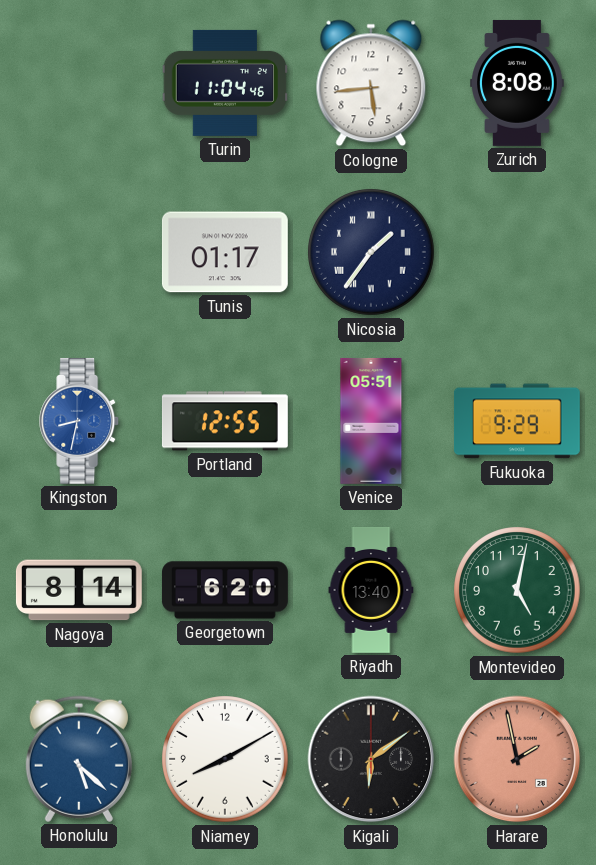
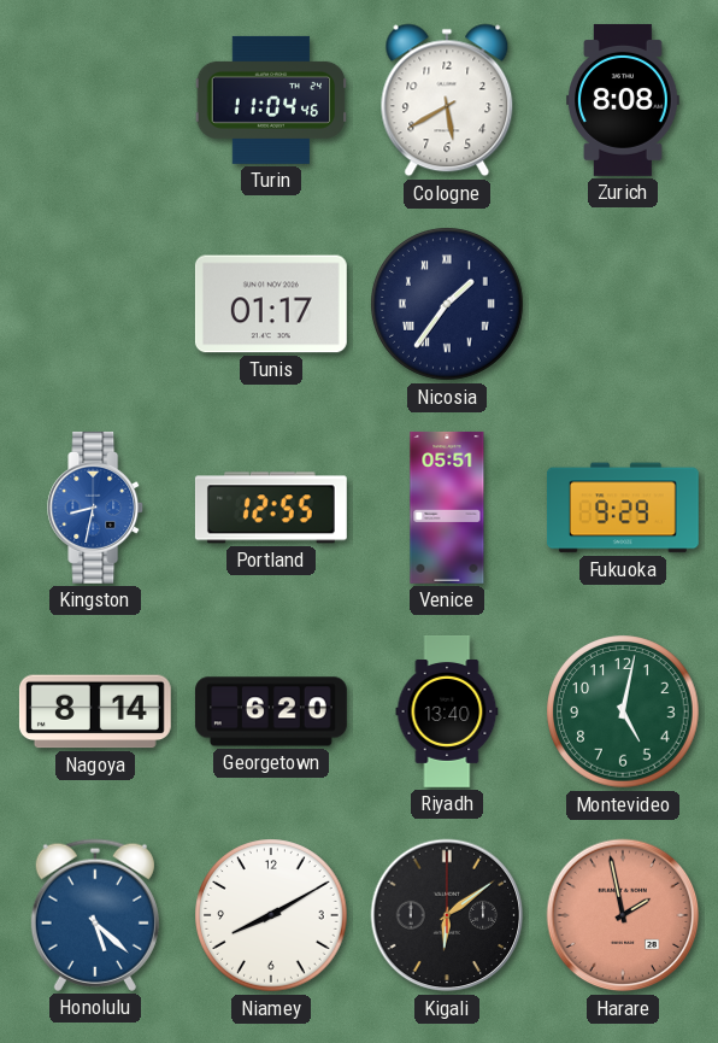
Cologne: 5:44 -> 5:40 (447, 100)
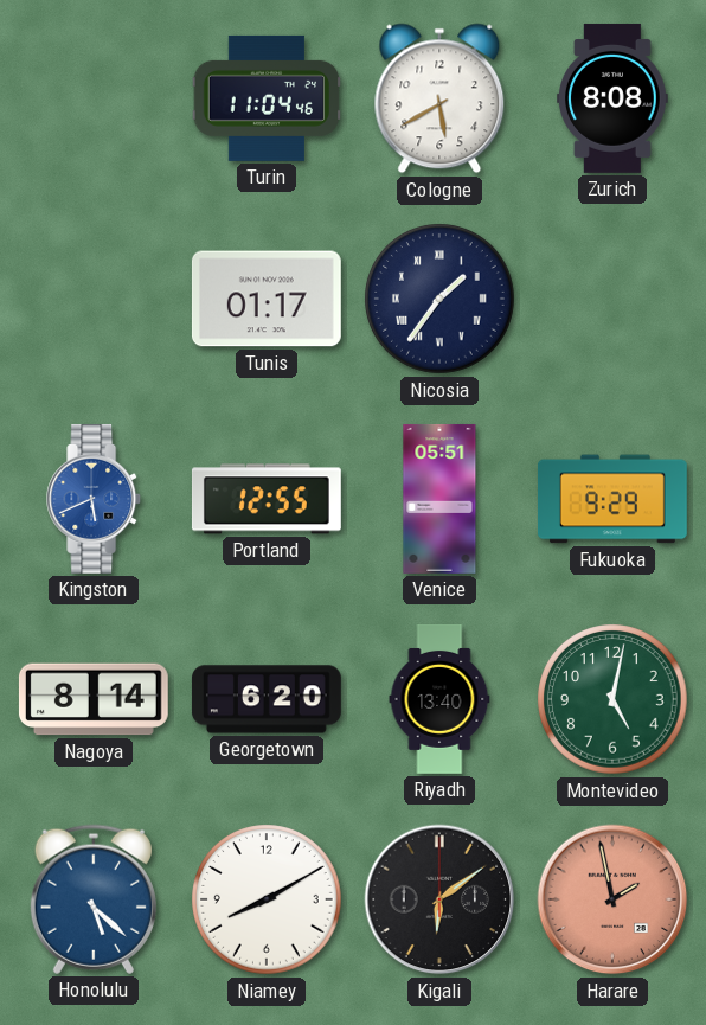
Kingston: 8:32 -> 5:41 (95, 499)
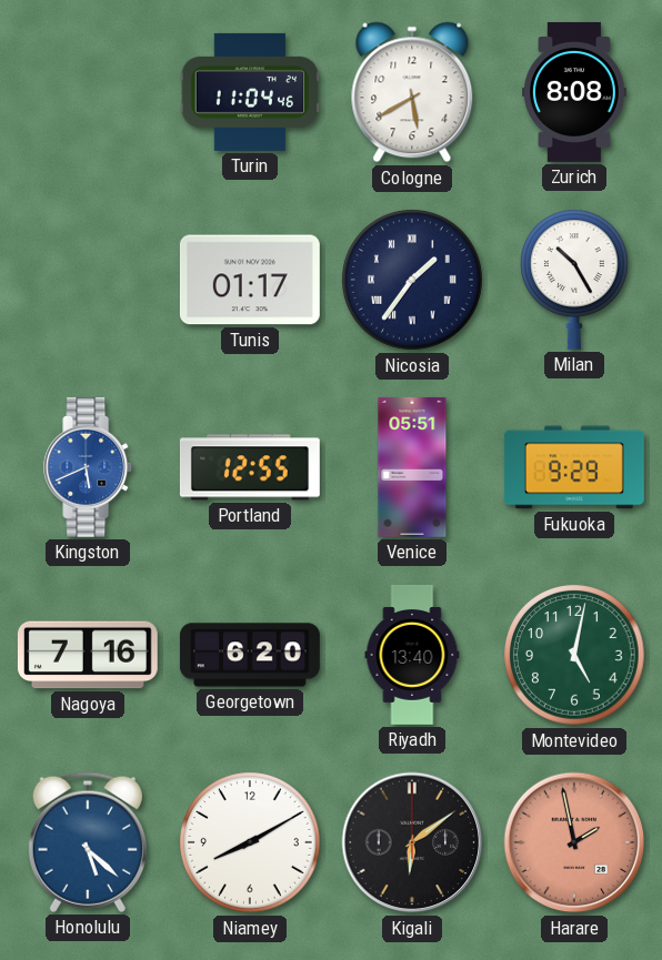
Milan: none -> 10:25 (575, 280)
Nagoya: 8:14 -> 7:16 (88, 655)
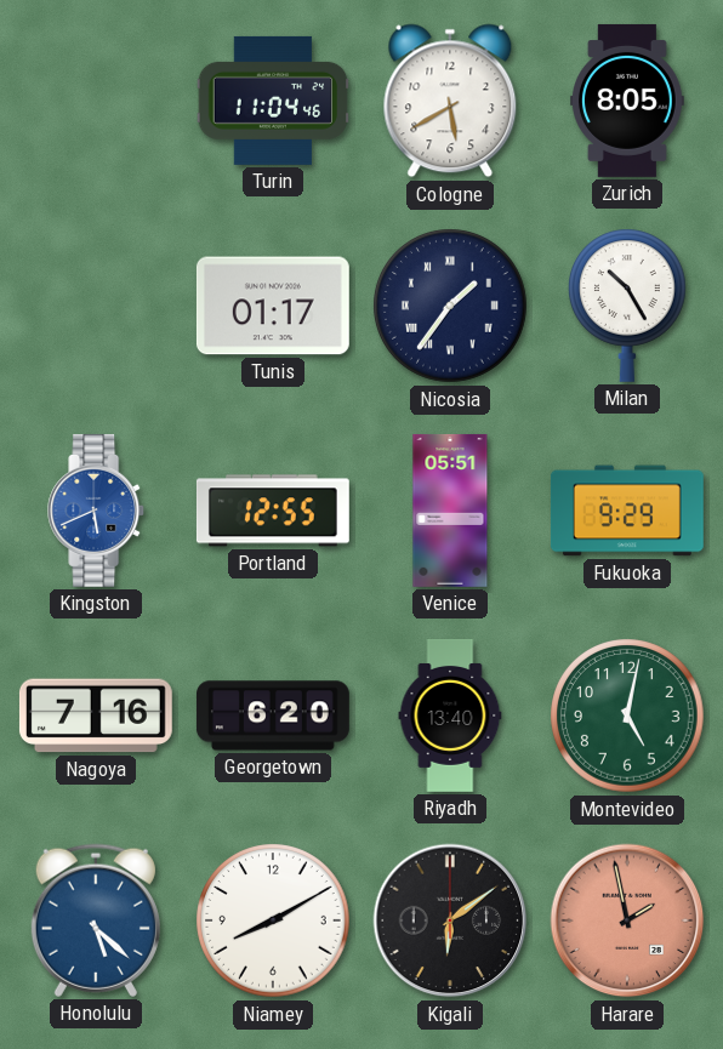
Zurich: 8:08 -> 8:05 (628, 101)
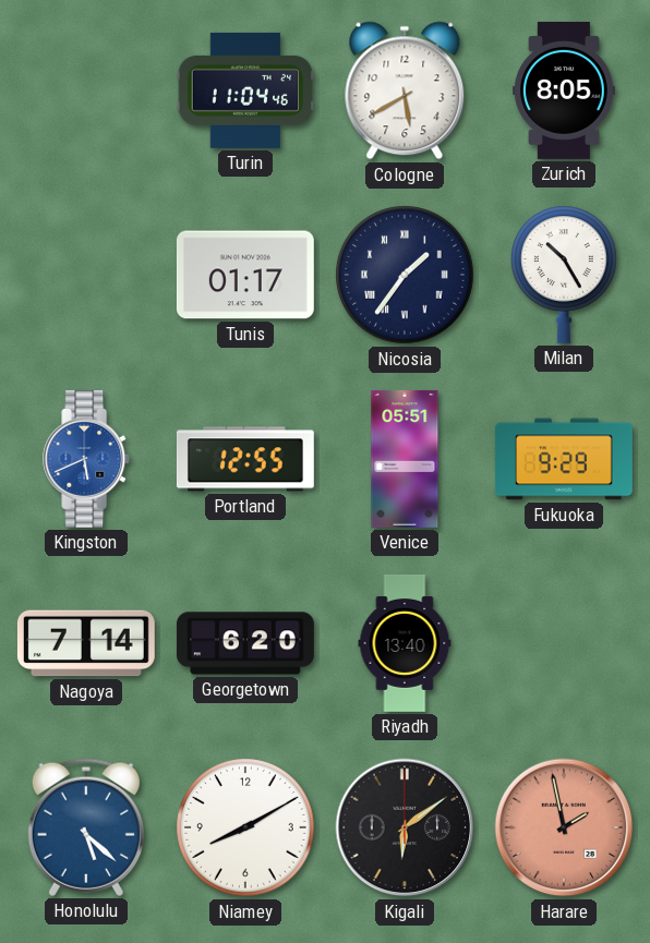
Nagoya: 7:16 -> 7:14 (86, 643)
Montevideo: 5:02 -> none (627, 716)
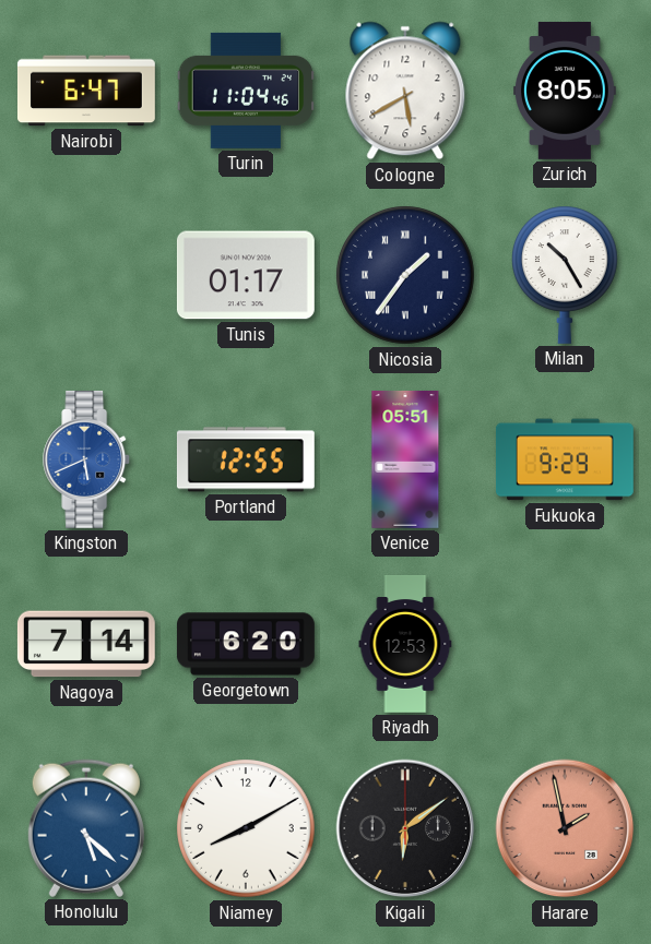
Nairobi: none -> 6:47 (86, 91)
Riyadh: 13:40 -> 12:53 (405, 644)
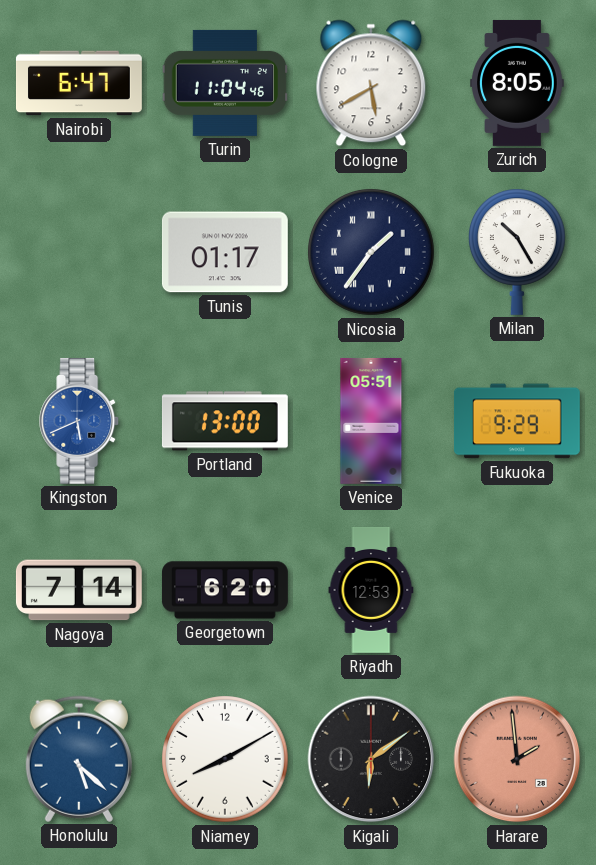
Portland: 12:55 -> 13:00 (225, 421)
Harare: 1:58 -> 1:59 (517, 759)
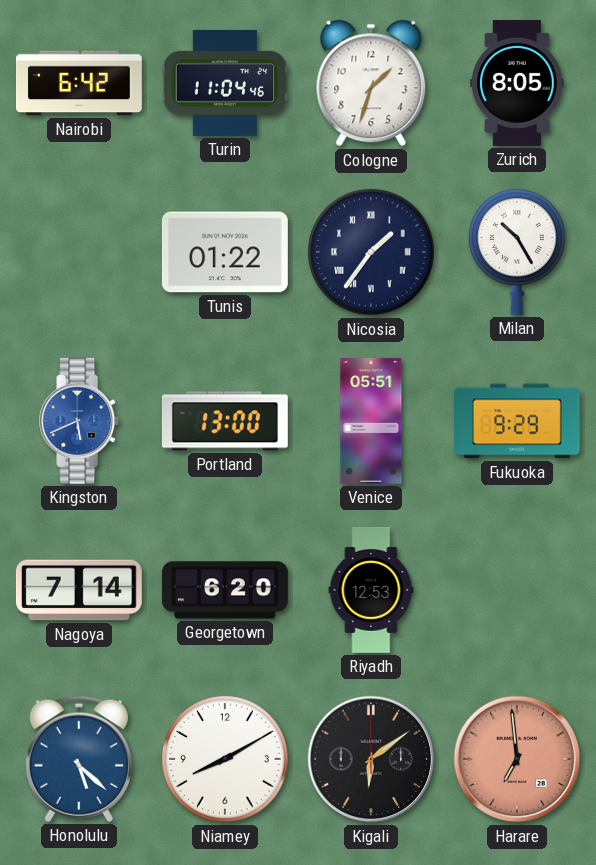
Nairobi: 6:47 -> 6:42 (79, 83)
Cologne: 5:40 -> 1:33 (371, 83)
Tunis: 01:17 -> 01:22 (225, 252)
Harare: 1:59 -> 6:59 (517, 759)
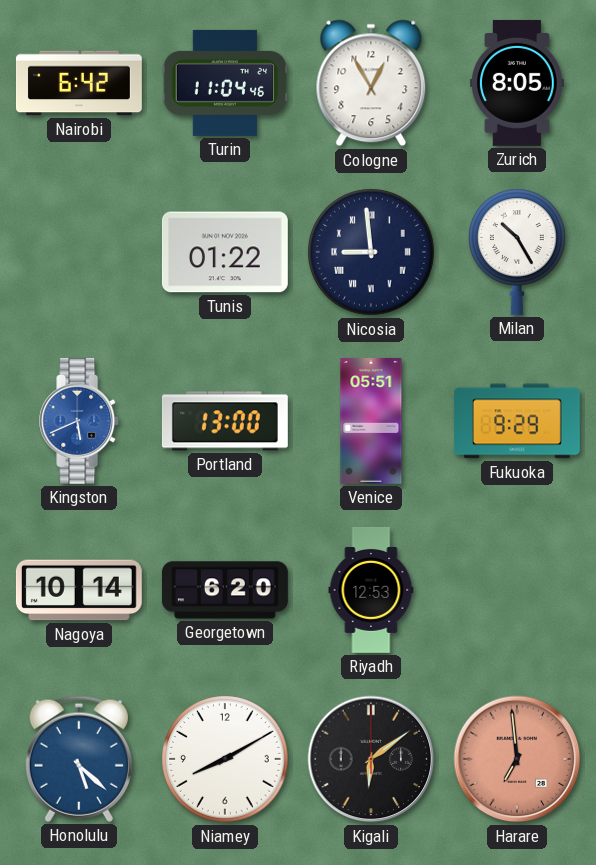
Cologne: 1:33 -> 12:55 (371, 83)
Nicosia: 1:36 -> 8:59 (371, 252)
Nagoya: 7:14 -> 10:14 (79, 590)
